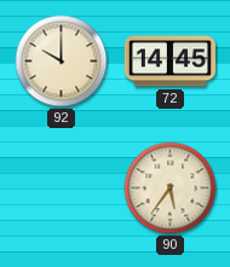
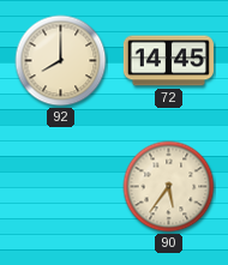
92: 10:00 -> 8:00 (61, 61)
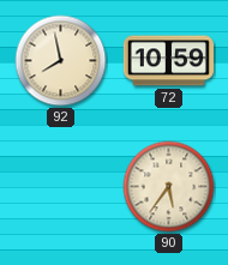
92: 8:00 -> 7:58 (61, 61)
72: 14:45 -> 10:59 (168, 61)
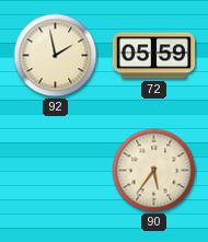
92: 7:58 -> 1:58 (56, 56)
72: 10:59 -> 05:59 (153, 56)
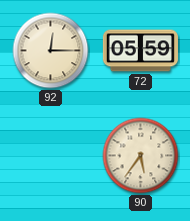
92: 1:58 -> 12:15 (51, 51)
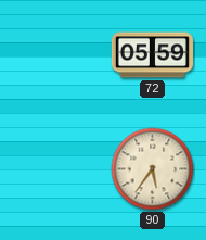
92: 12:15 -> none (51, 51)
